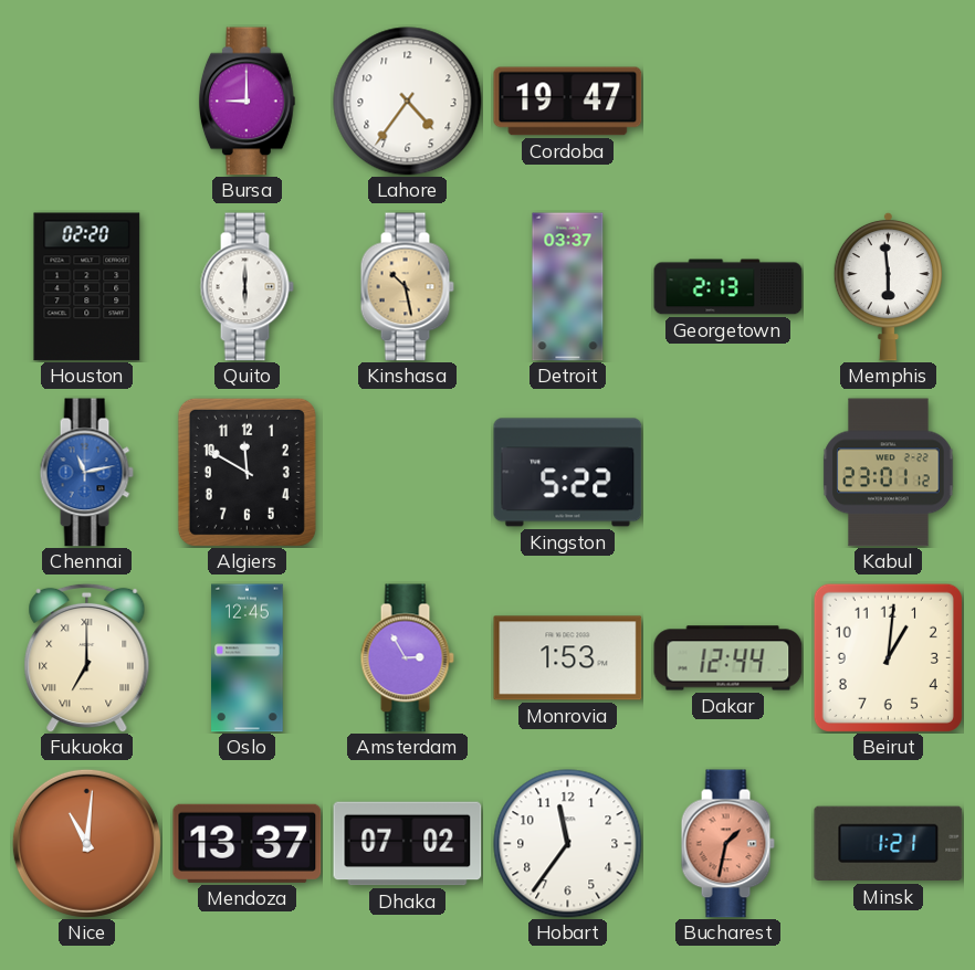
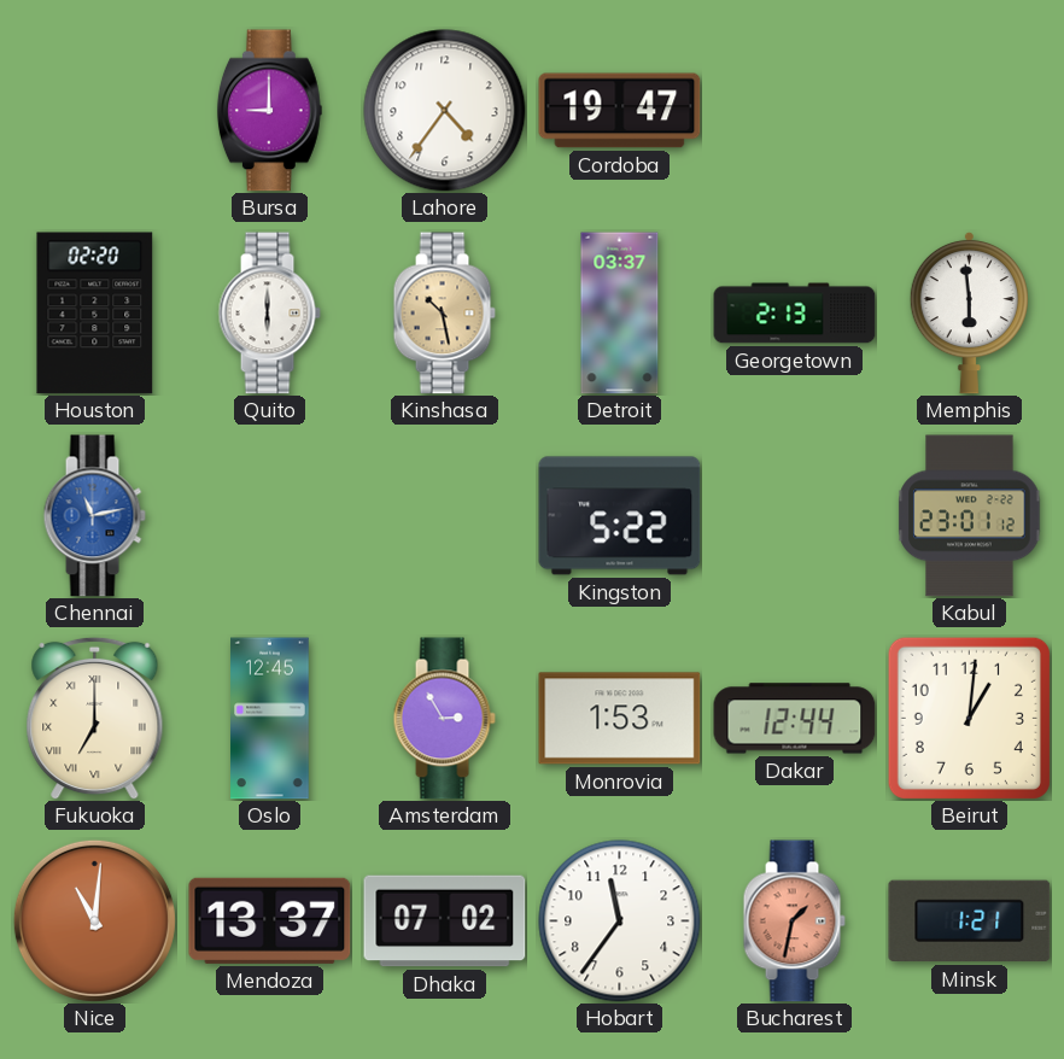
Algiers: 11:50 -> none (247, 472)
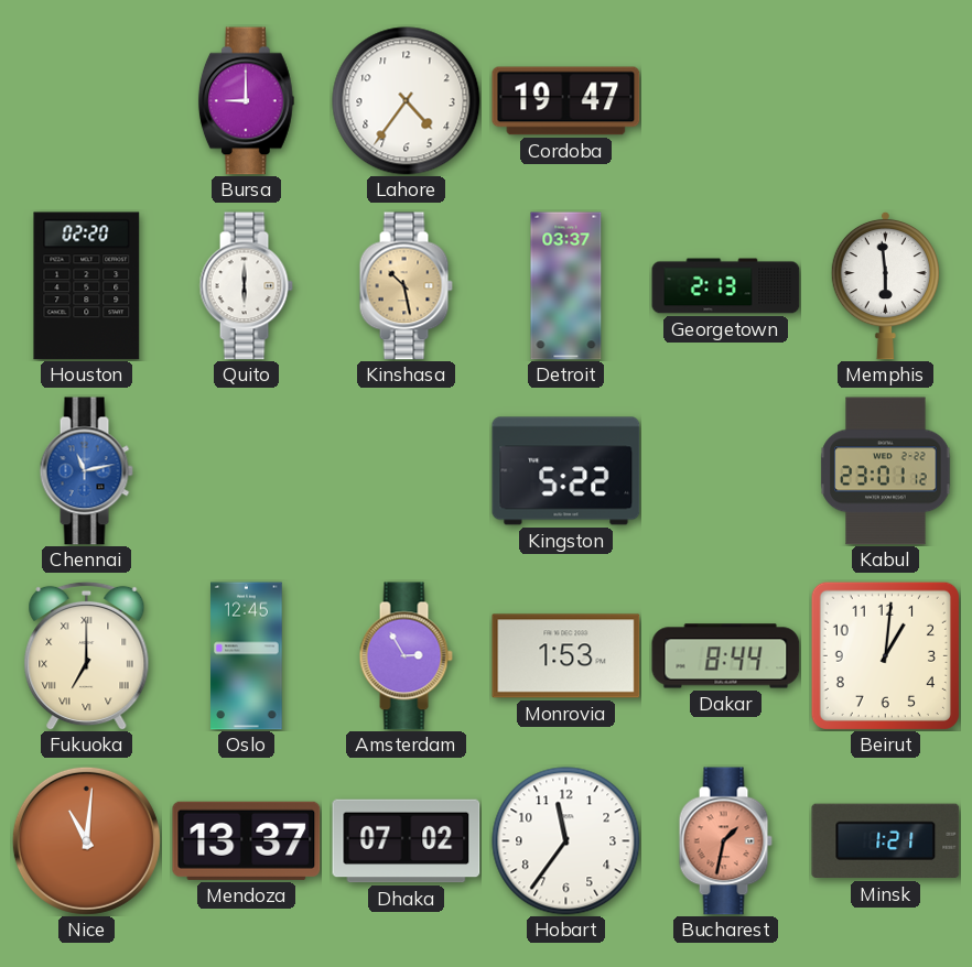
Dakar: 12:44 -> 8:44 (726, 656)
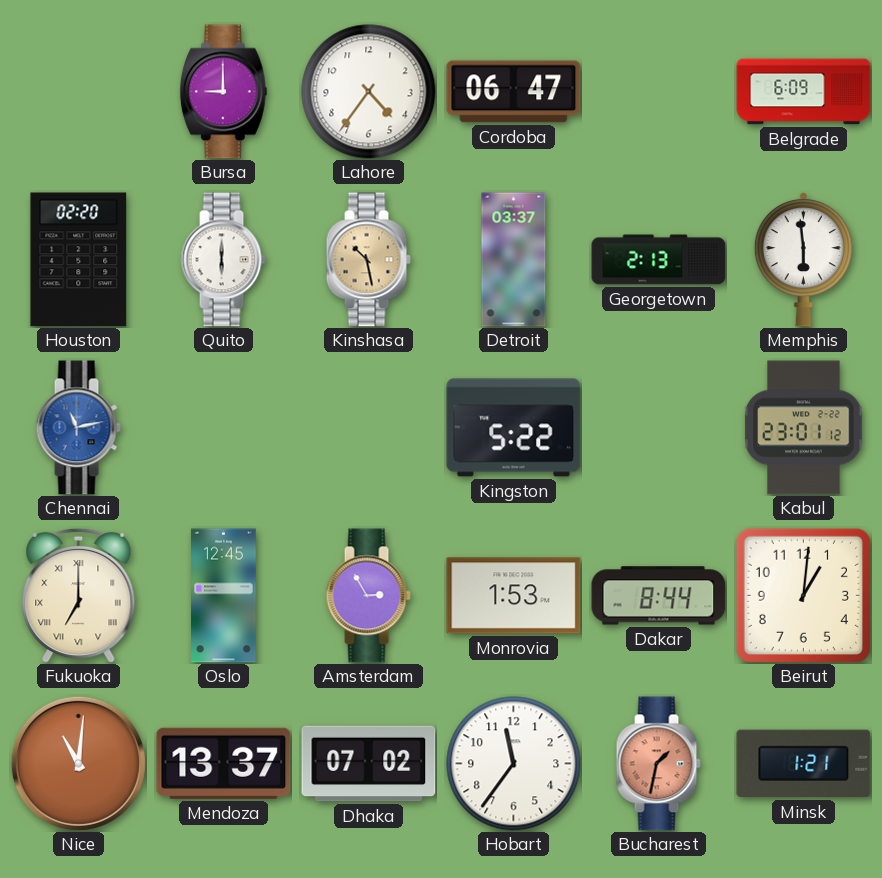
Cordoba: 19:47 -> 06:47 (514, 92)
Belgrade: none -> 6:09 (804, 92)
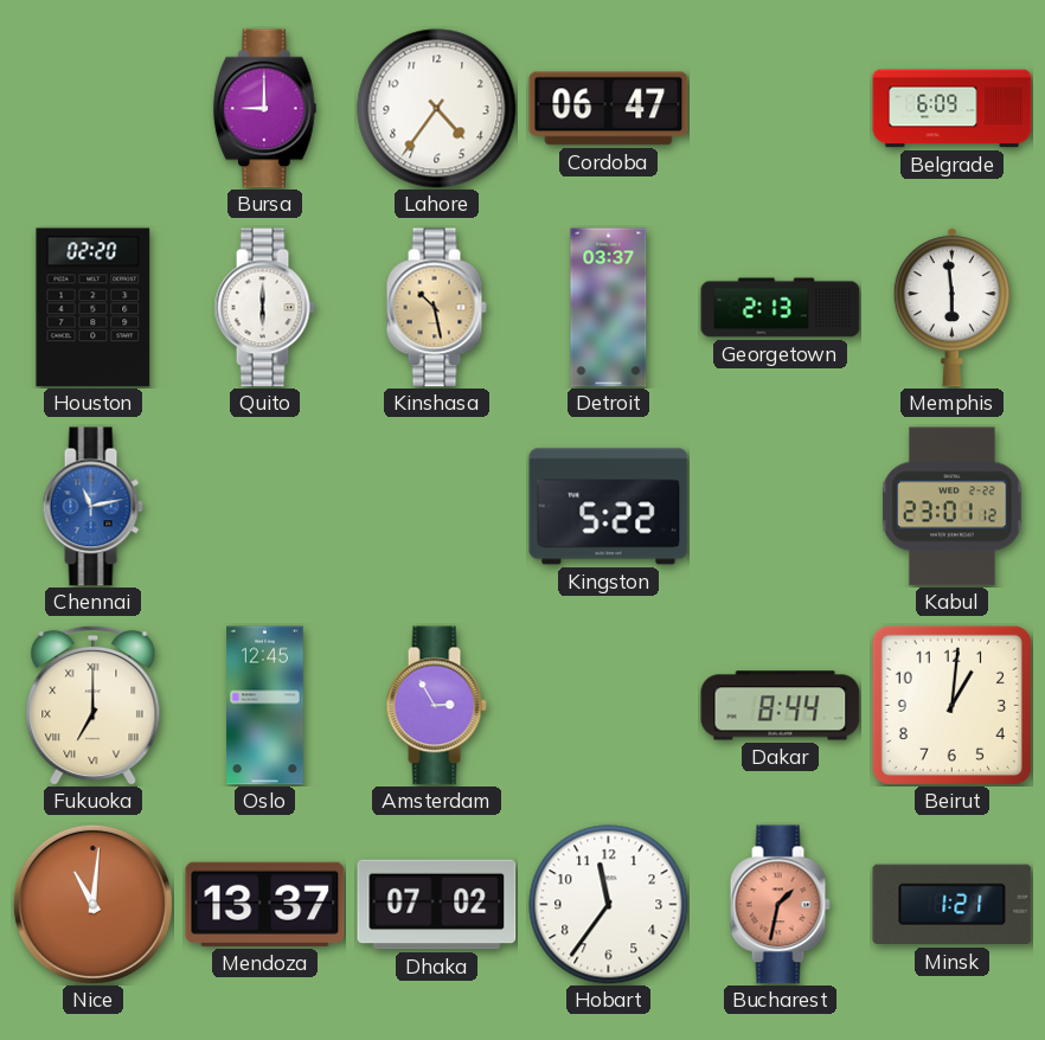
Monrovia: 1:53 -> none (514, 596)
